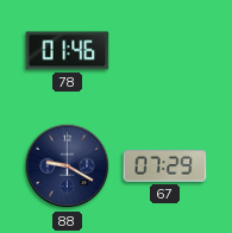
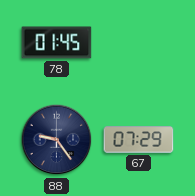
78: 01:46 -> 01:45 (57, 43)
88: 9:20 -> 9:24 (57, 140)
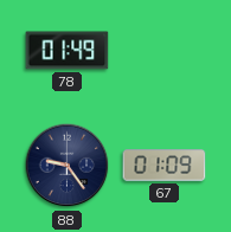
78: 01:45 -> 01:49 (68, 51)
67: 07:29 -> 01:09 (165, 166)
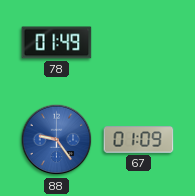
88 dial: navy -> blue (57, 140)
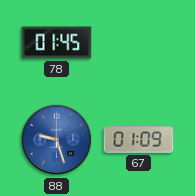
78: 01:49 -> 01:45 (57, 43)
88: 9:24 -> 9:27 (57, 140)
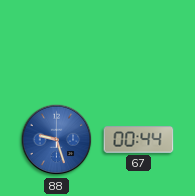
78: 01:45 -> none (57, 43)
67: 01:09 -> 00:44 (139, 140)
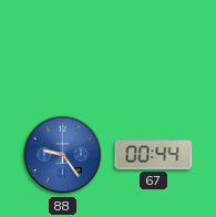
88: 9:27 -> 9:24 (63, 155)
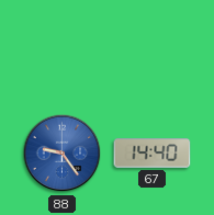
67: 00:44 -> 14:40 (153, 154)
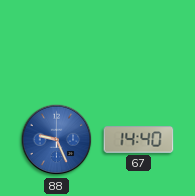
88: 9:24 -> 9:26 (57, 140)
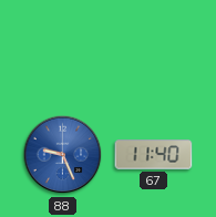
67: 14:40 -> 11:40 (154, 155)
